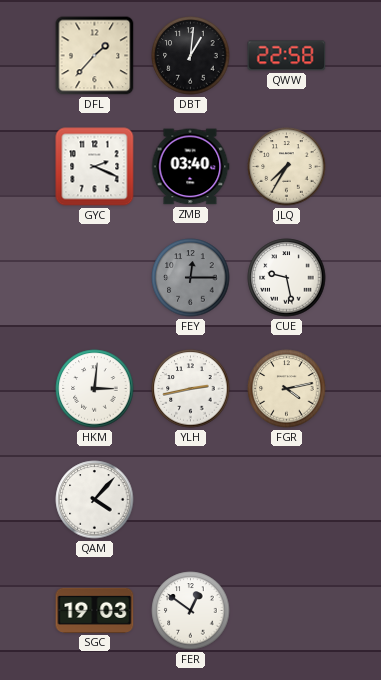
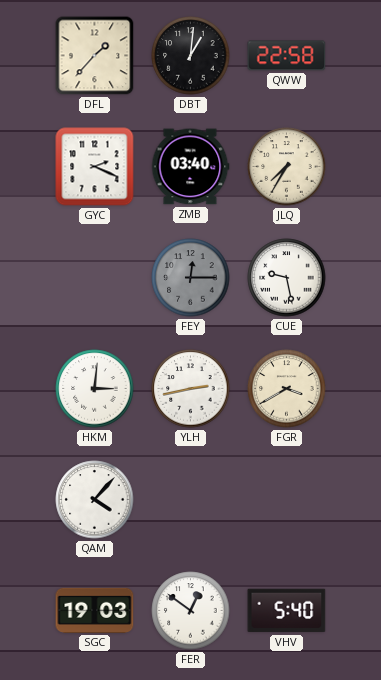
FGR: 4:13 -> 3:40 (287, 389)
VHV: none -> 5:40 (287, 611)
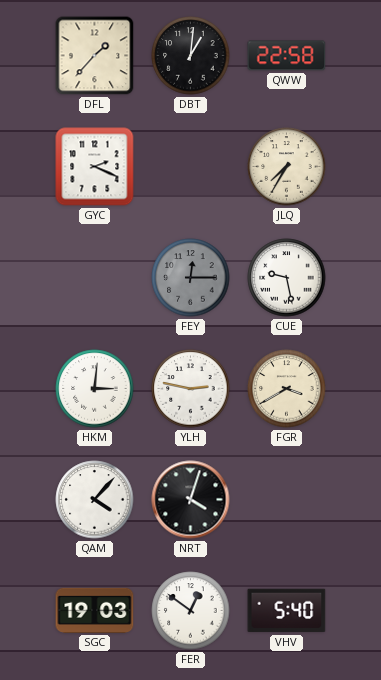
ZMB: 03:40 -> none (190, 167)
YLH: 2:43 -> 2:47 (191, 389)
NRT: none -> 4:03 (191, 500)
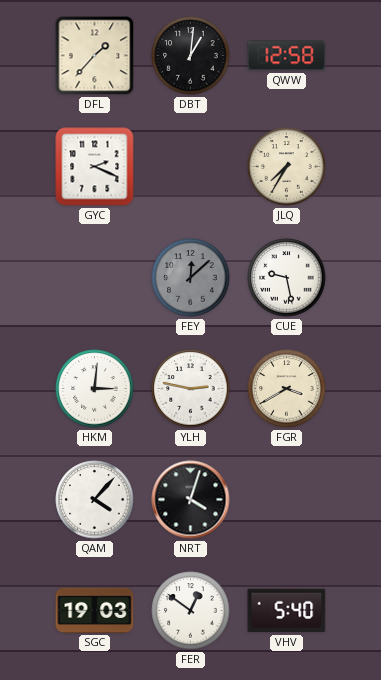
QWW: 22:58 -> 12:58 (287, 56)
FEY: 12:15 -> 12:08 (191, 278)
